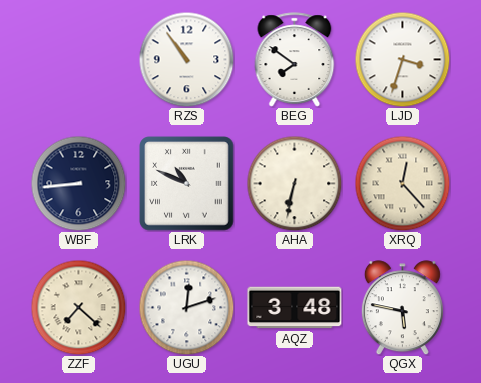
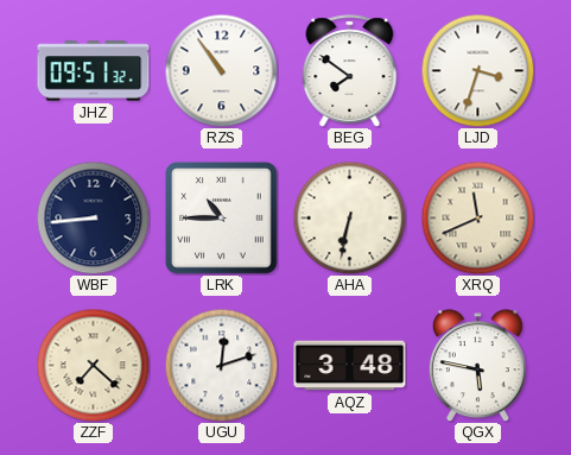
JHZ: none -> 09:51 (94, 71)
LRK: 10:49 -> 10:45 (222, 219)
XRQ: 12:23 -> 11:41 (477, 217)
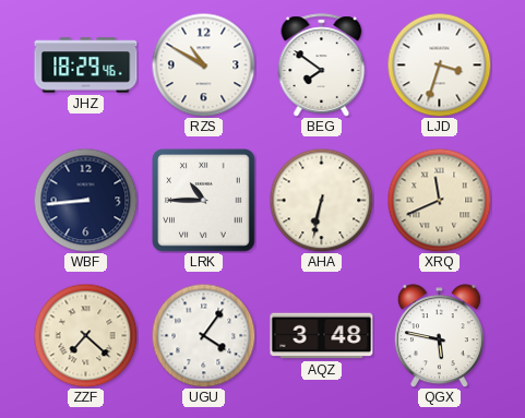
JHZ: 09:51 -> 18:29 (86, 65)
RZS: 10:54 -> 10:50 (203, 64)
UGU: 12:12 -> 4:06 (203, 335)
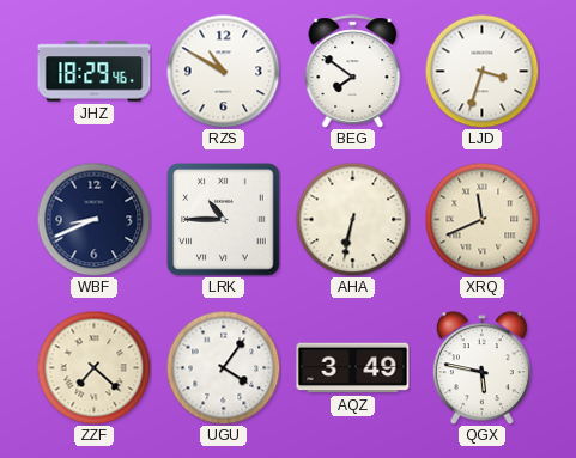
WBF: 8:44 -> 8:41 (93, 219)
AQZ: 3:48 -> 3:49 (353, 368)
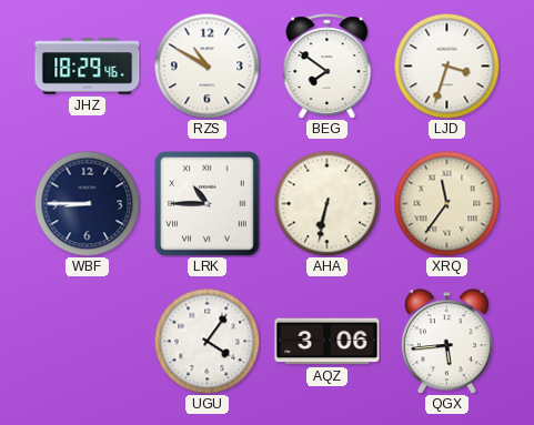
WBF: 8:41 -> 8:45 (87, 203)
XRQ: 11:41 -> 11:36 (446, 203)
ZZF: 7:22 -> none (93, 367)
AQZ: 3:49 -> 3:06 (328, 342)
QGX: 5:47 -> 5:44 (446, 342)
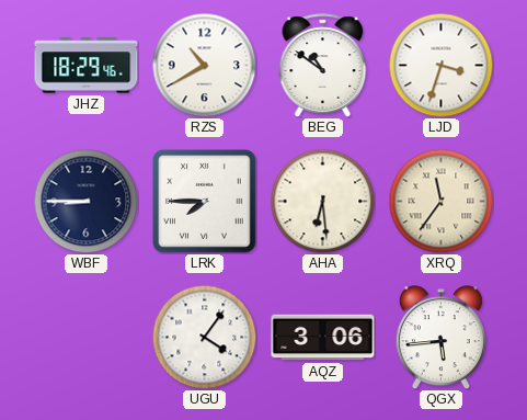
RZS: 10:50 -> 10:40 (204, 65)
BEG: 7:51 -> 10:51 (323, 66)
LRK: 10:45 -> 7:45 (205, 202)
AHA: 6:32 -> 6:29 (322, 201)
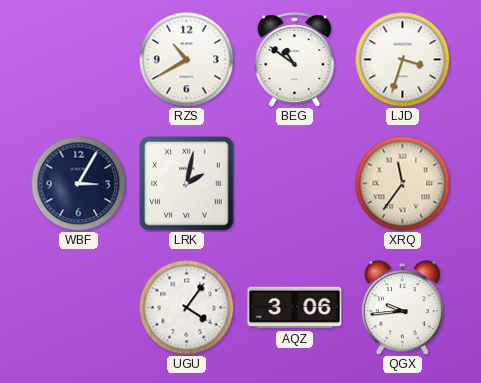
JHZ: 18:29 -> none (87, 66)
WBF: 8:45 -> 3:05 (78, 183)
LRK: 7:45 -> 2:02 (187, 184)
AHA: 6:29 -> none (322, 201)
QGX: 5:44 -> 9:44 (402, 308)
